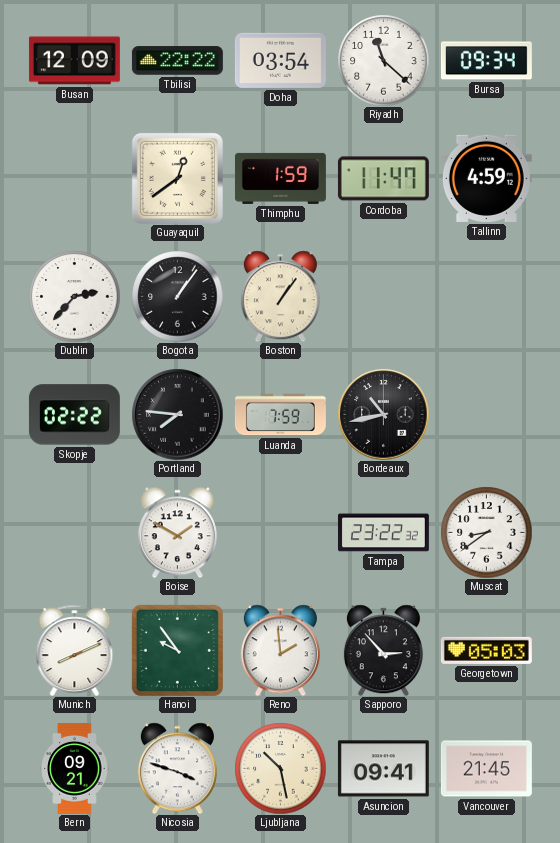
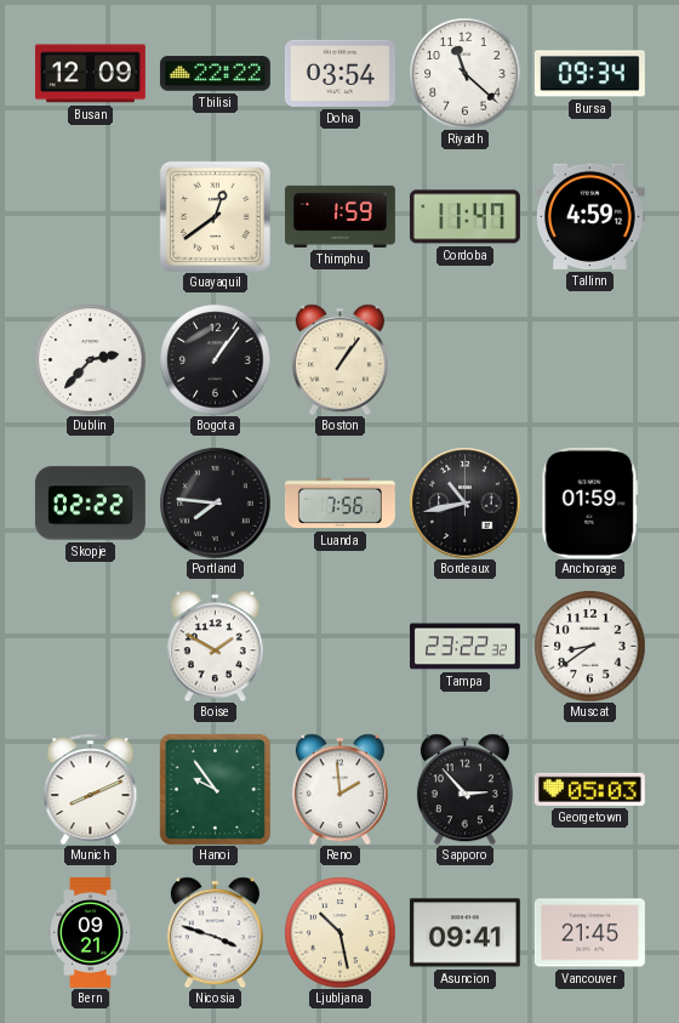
Luanda: 7:59 -> 7:56 (339, 504)
Anchorage: none -> 01:59 (590, 502)
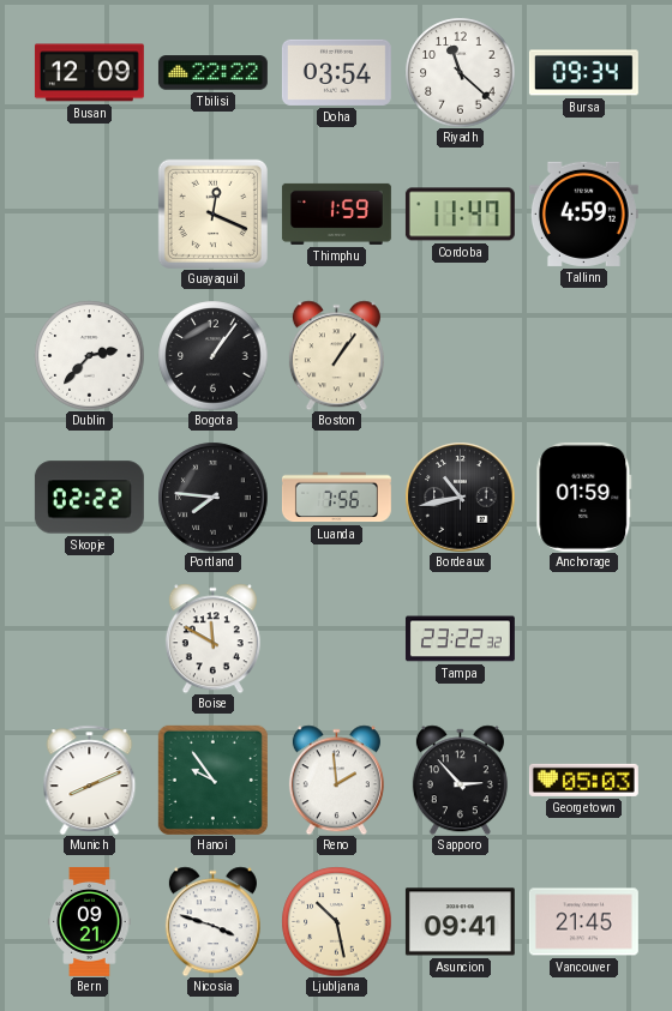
Guayaquil: 12:39 -> 12:19 (212, 213)
Boise: 1:50 -> 11:50 (212, 638)
Muscat: 8:39 -> none (589, 646)
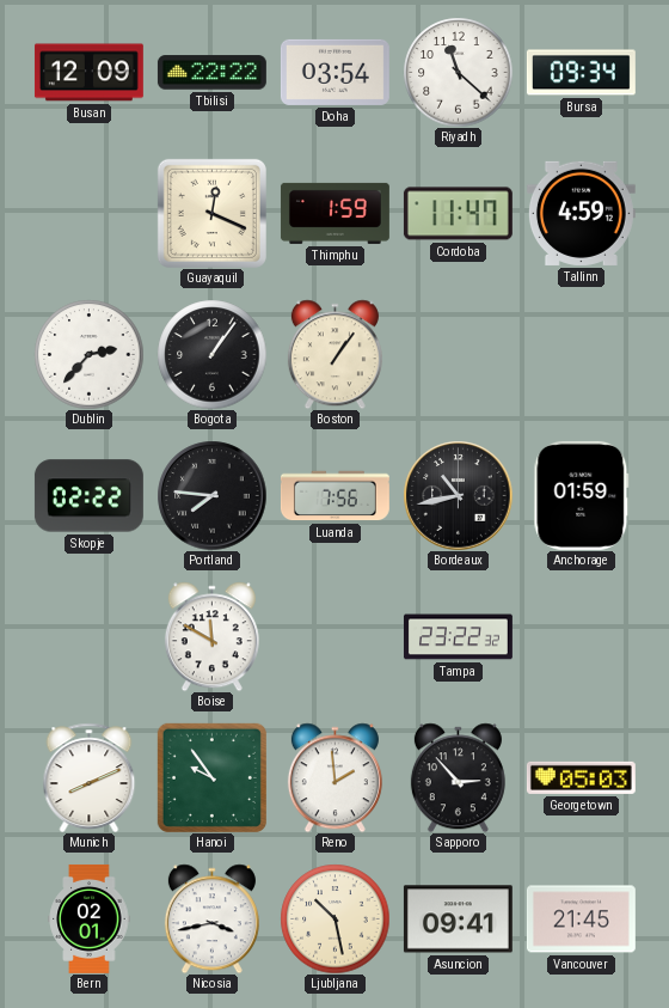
Bern: 09:21 -> 02:01 (90, 918)
Nicosia: 3:48 -> 3:43 (211, 918)
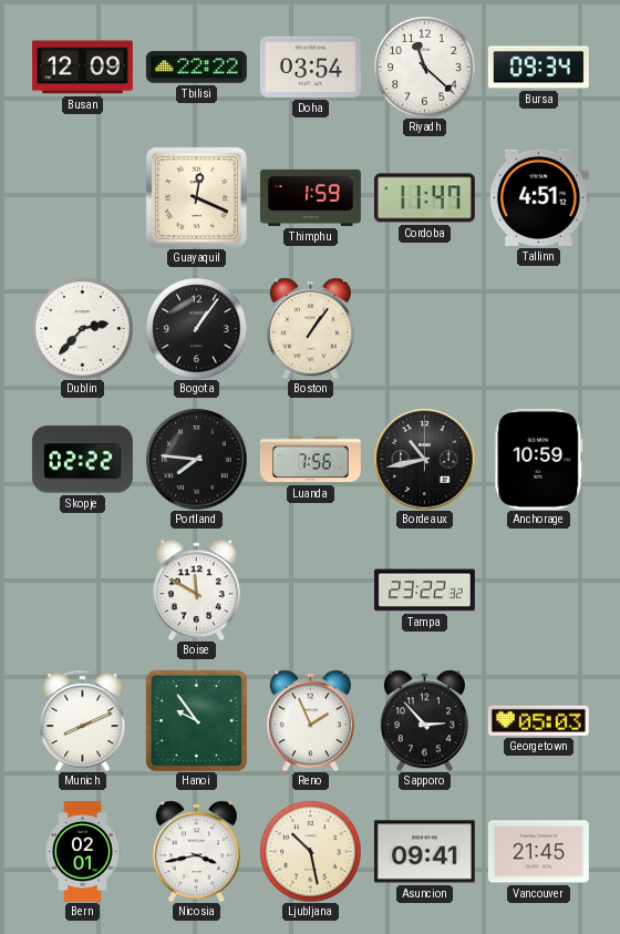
Tallinn: 4:59 -> 4:51 (538, 197)
Anchorage: 01:59 -> 10:59 (539, 459)
Reno: 1:59 -> 1:56 (310, 720)
